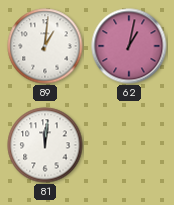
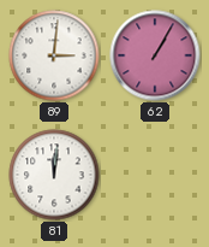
89: 1:01 -> 3:01 (54, 55)
62: 1:02 -> 1:05 (155, 55)
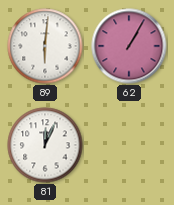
89: 3:01 -> 6:01 (45, 46)
81: 12:01 -> 12:04 (45, 145)
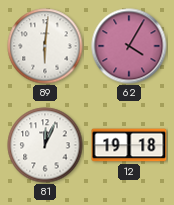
62: 1:05 -> 4:05 (129, 46)
12: none -> 19:18 (129, 145)
